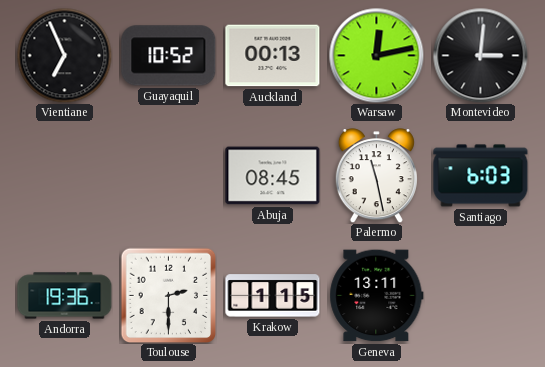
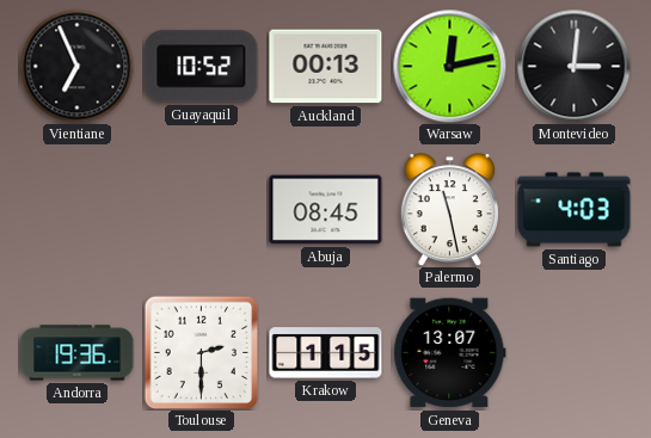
Santiago: 6:03 -> 4:03 (575, 210)
Geneva: 13:11 -> 13:07 (450, 353)
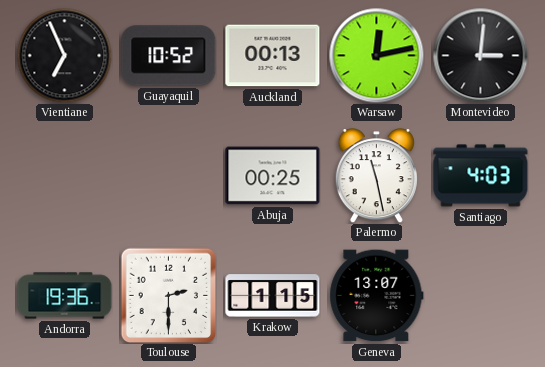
Abuja: 08:45 -> 00:25 (273, 176)
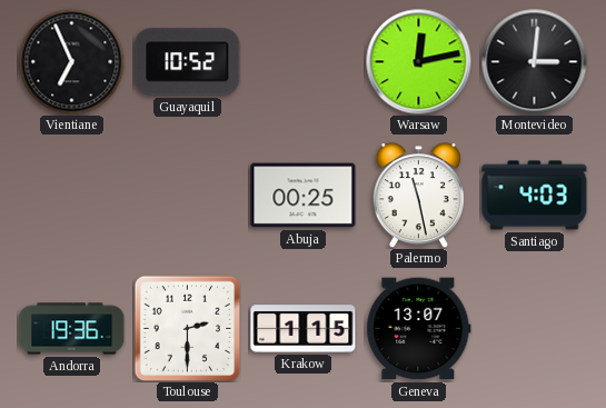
Auckland: 00:13 -> none (273, 56)
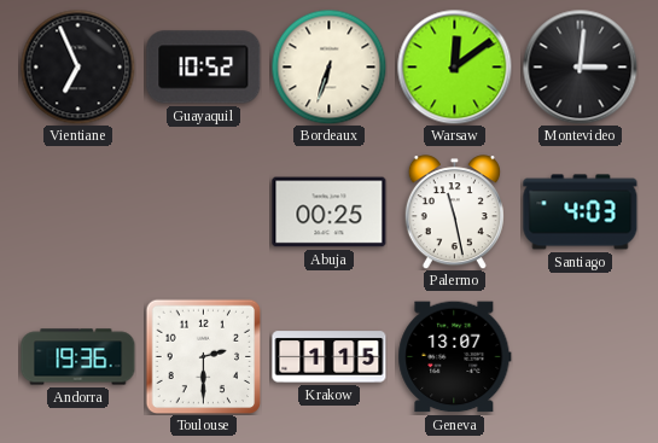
Bordeaux: none -> 6:33 (328, 66)
Warsaw: 12:13 -> 12:09 (454, 66)
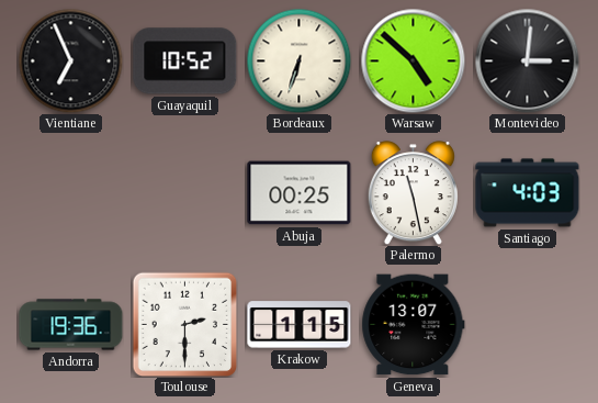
Warsaw: 12:09 -> 4:52 (413, 60)
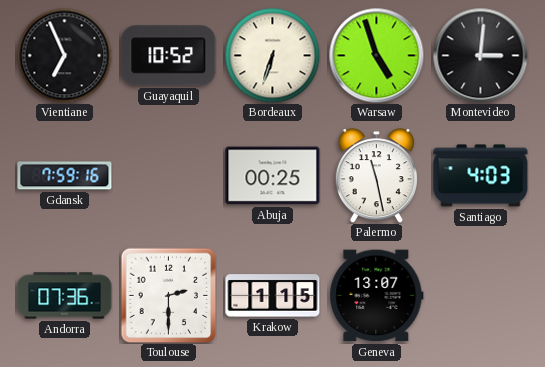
Warsaw: 4:52 -> 4:57 (376, 55)
Gdansk: none -> 7:59 (65, 176)
Andorra: 19:36 -> 07:36 (65, 296)
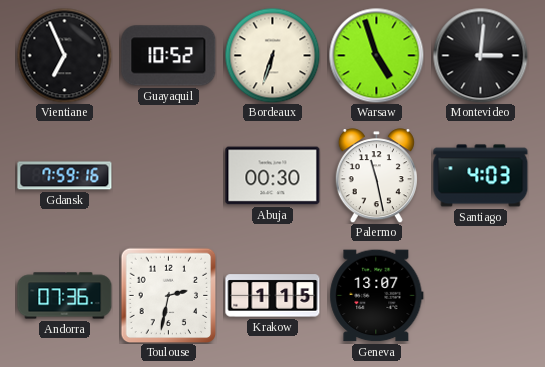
Abuja: 00:25 -> 00:30 (273, 176)
Toulouse: 2:30 -> 2:32 (168, 295)
